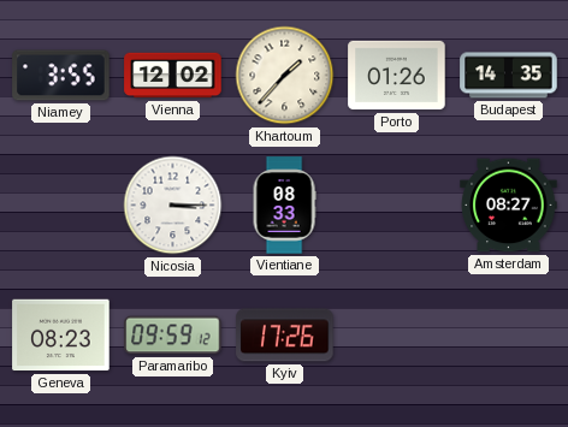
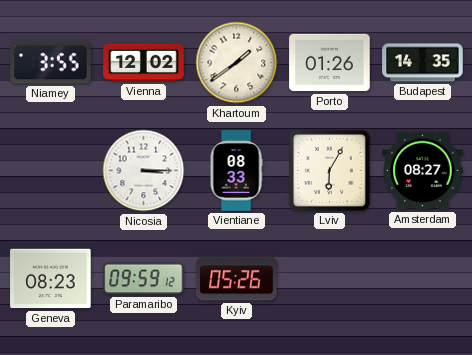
Khartoum: 1:37 -> 1:39 (237, 63)
Lviv: none -> 6:05 (329, 170)
Kyiv: 17:26 -> 05:26 (237, 279)
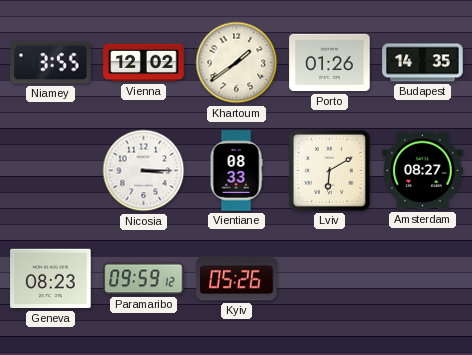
Lviv: 6:05 -> 6:10 (329, 170)
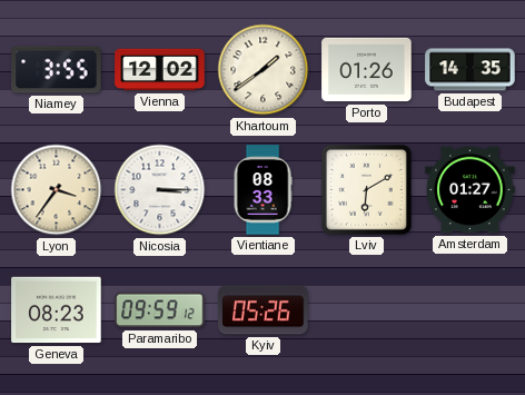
Lyon: none -> 3:36 (57, 190)
Amsterdam: 08:27 -> 01:27 (470, 190)
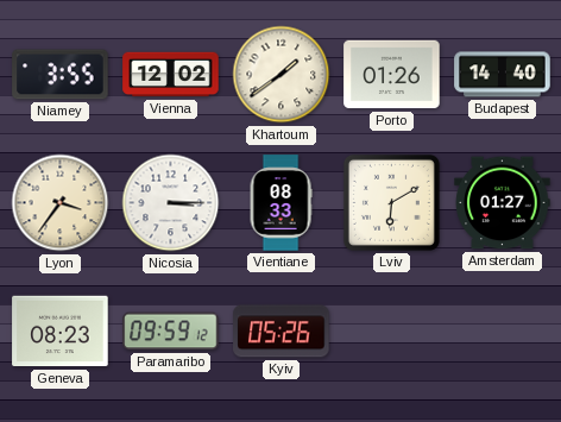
Budapest: 14:35 -> 14:40 (503, 75)
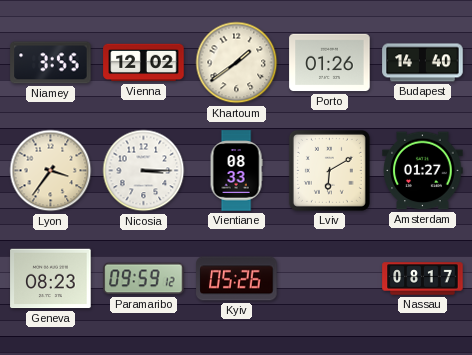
Nassau: none -> 08:17 (423, 279)
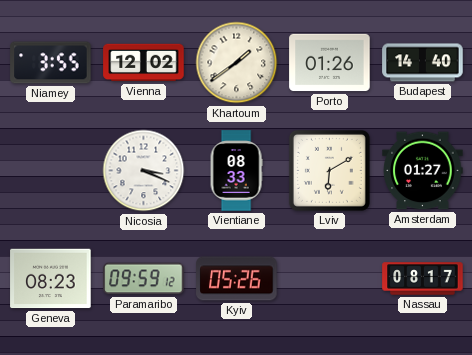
Lyon: 3:36 -> none (51, 171)
Nicosia: 3:15 -> 3:19 (144, 171)
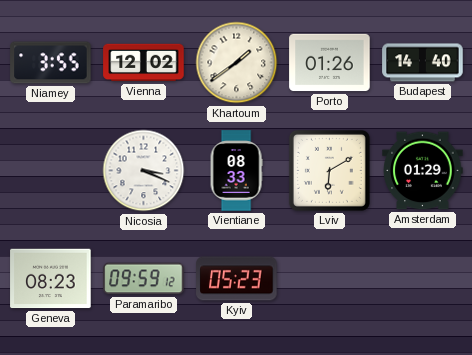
Amsterdam: 01:27 -> 01:29 (423, 171)
Kyiv: 05:26 -> 05:23 (237, 279)
Nassau: 08:17 -> none (423, 279)
